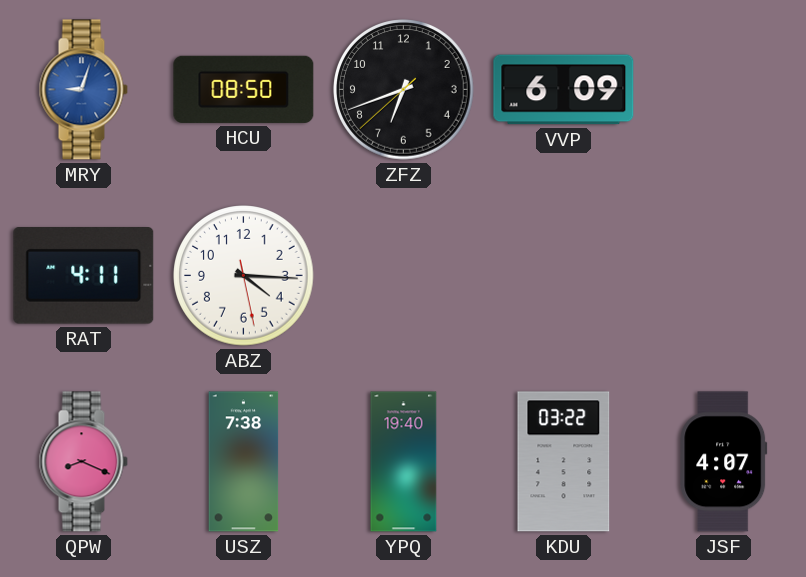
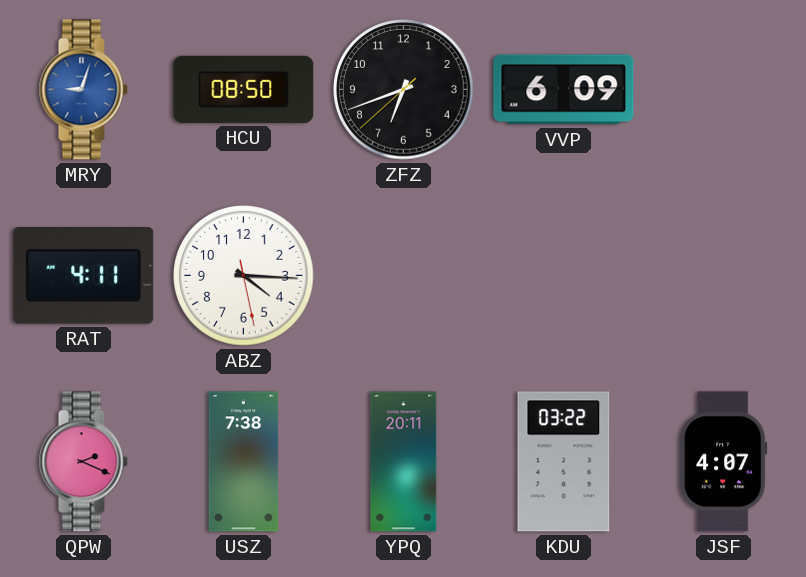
QPW: 8:19 -> 2:19 (83, 462)
YPQ: 19:40 -> 20:11 (404, 462)
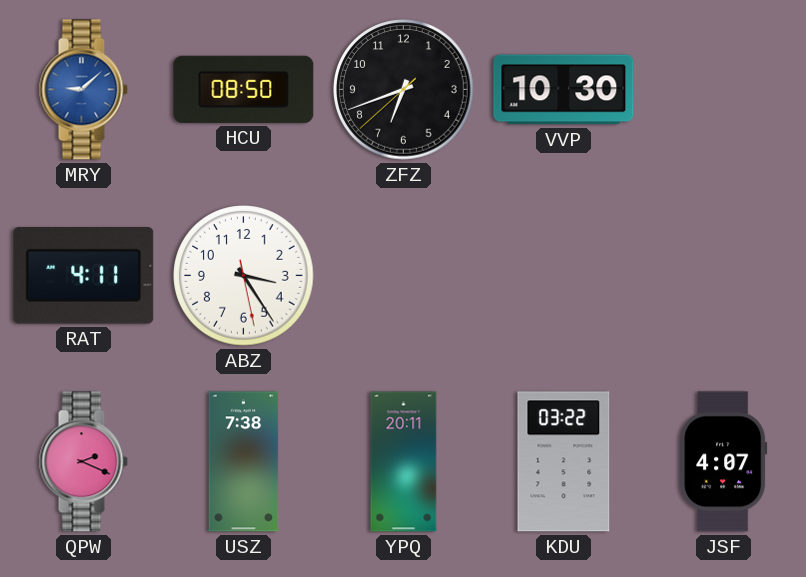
MRY: 9:03 -> 9:08 (83, 90)
VVP: 6:09 -> 10:30 (564, 90)
ABZ: 4:15 -> 3:24 (244, 276)
